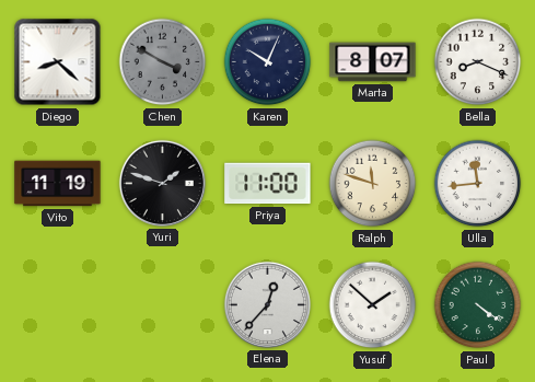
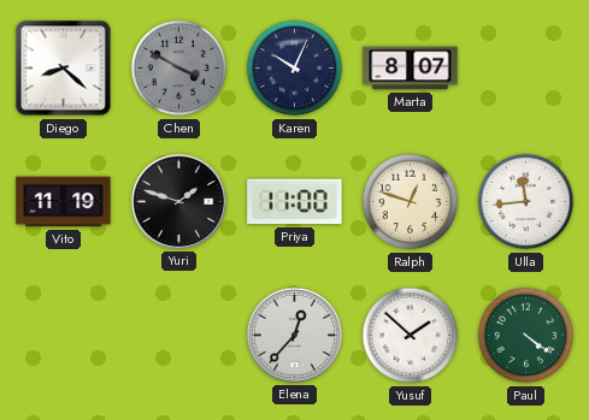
Bella: 8:19 -> none (478, 62)
Ralph: 11:48 -> 12:48 (411, 202)
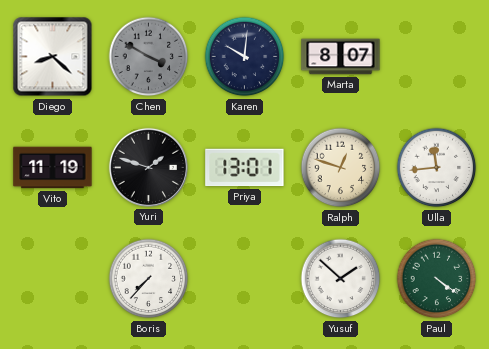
Karen: 10:04 -> 10:01 (245, 57)
Priya: 11:00 -> 13:01 (245, 168)
Boris: none -> 7:37 (149, 279)
Elena: 12:37 -> none (294, 335)
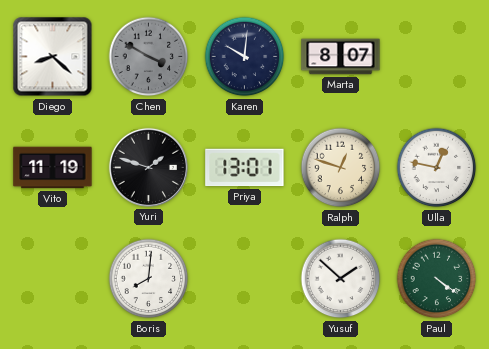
Ulla: 11:44 -> 12:47 (437, 168)
Boris: 7:37 -> 8:01 (149, 279)
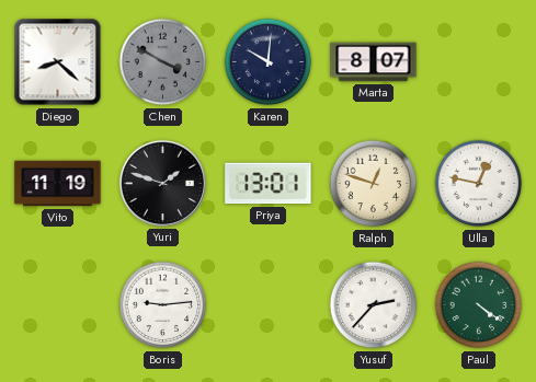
Boris: 8:01 -> 9:14 (163, 305)
Yusuf: 1:52 -> 2:37 (374, 305)
